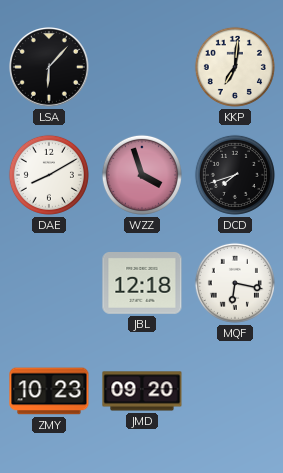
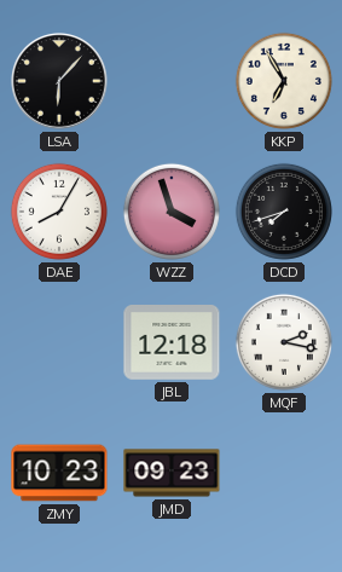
KKP: 7:01 -> 6:55 (284, 81)
DAE: 8:10 -> 8:05 (59, 212)
MQF: 6:17 -> 2:17 (284, 342)
JMD: 09:20 -> 09:23 (172, 473)
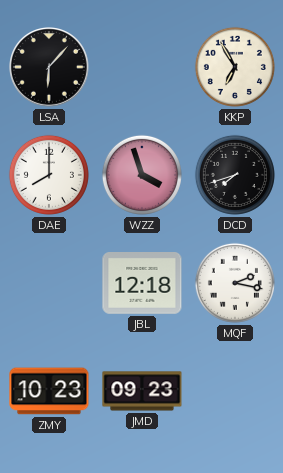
DAE: 8:05 -> 8:00 (49, 175)
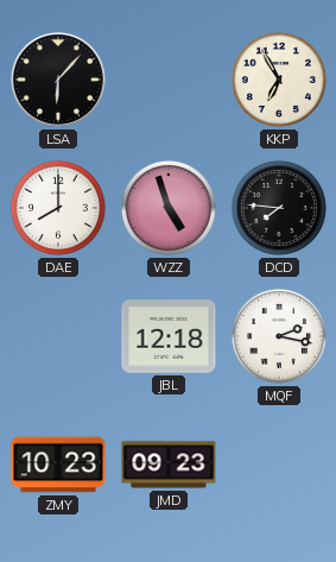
WZZ: 3:57 -> 4:57 (169, 208)
DCD: 7:42 -> 7:46 (279, 208)
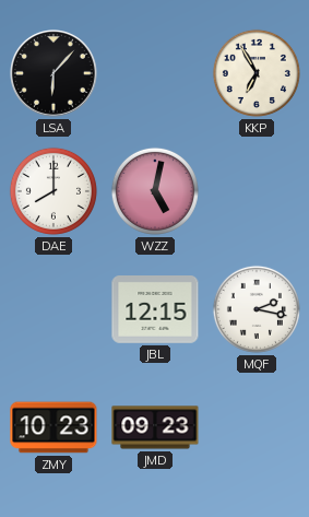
WZZ: 4:57 -> 5:02 (155, 191)
DCD: 7:46 -> none (279, 208)
JBL: 12:18 -> 12:15 (155, 310)
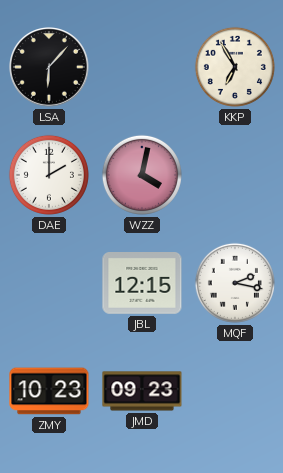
DAE: 8:00 -> 2:00 (49, 175)
WZZ: 5:02 -> 4:02 (142, 175)
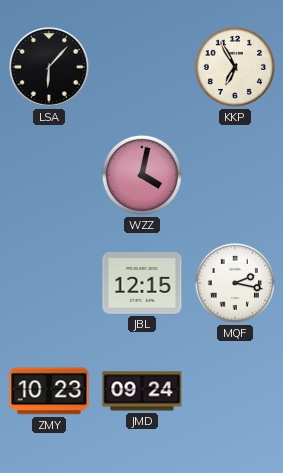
DAE: 2:00 -> none (49, 175)
JMD: 09:23 -> 09:24 (142, 391)
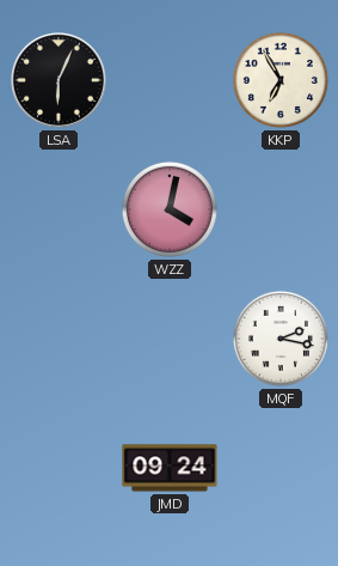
LSA: 6:07 -> 6:04 (60, 81)
JBL: 12:15 -> none (142, 284)
ZMY: 10:23 -> none (49, 391)
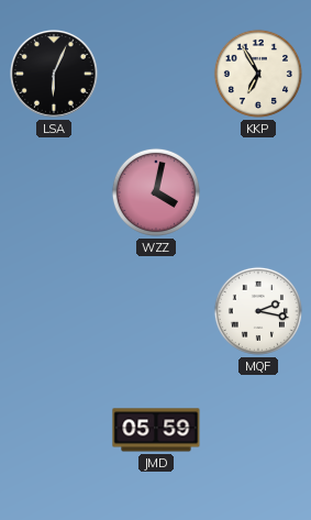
JMD: 09:24 -> 05:59 (156, 430)
